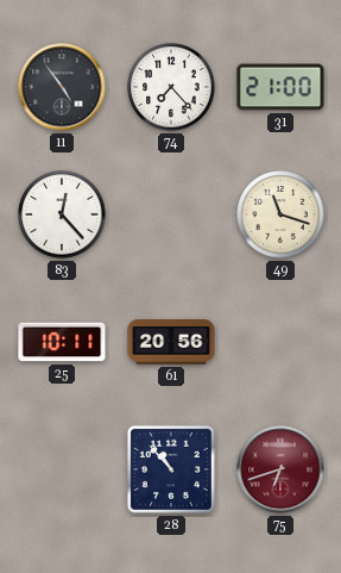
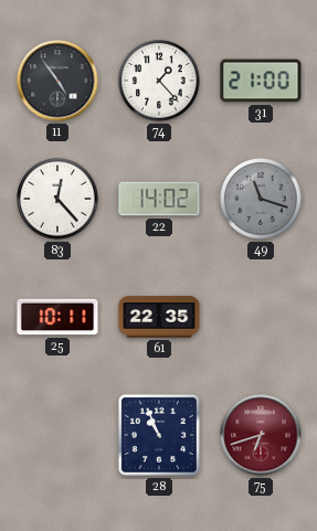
74: 7:23 -> 1:23 (159, 81)
22: none -> 14:02 (159, 199)
49 dial: cream -> grey (261, 199)
61: 20:56 -> 22:35 (159, 317)
28: 10:53 -> 10:56 (159, 435)
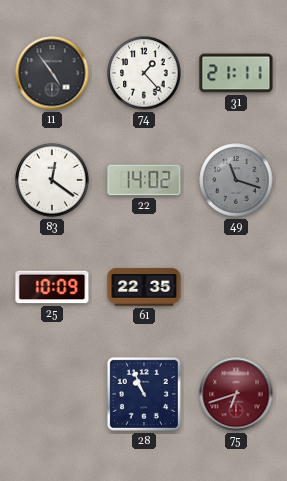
31: 21:00 -> 21:11 (236, 73)
83: 12:23 -> 12:21 (52, 180)
25: 10:11 -> 10:09 (52, 287)
